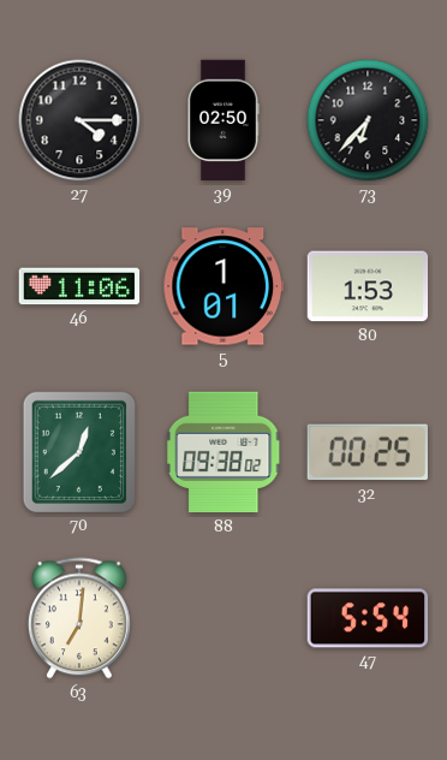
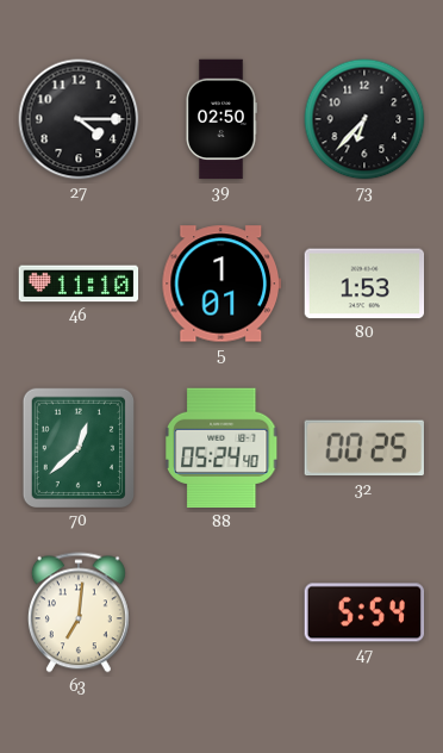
46: 11:06 -> 11:10 (79, 284)
88: 09:38 -> 05:24 (221, 448)
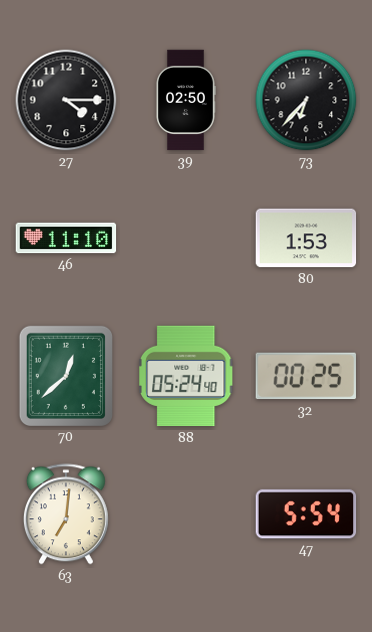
5: 1:01 -> none (221, 284)
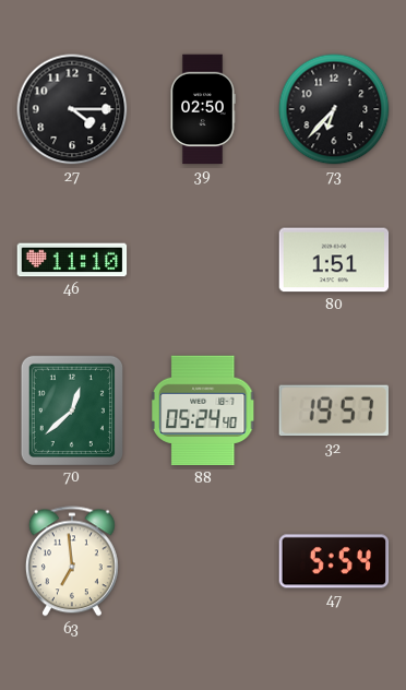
80: 1:53 -> 1:51 (334, 260)
32: 00:25 -> 19:57 (334, 411)
63: 7:01 -> 6:59 (72, 561)
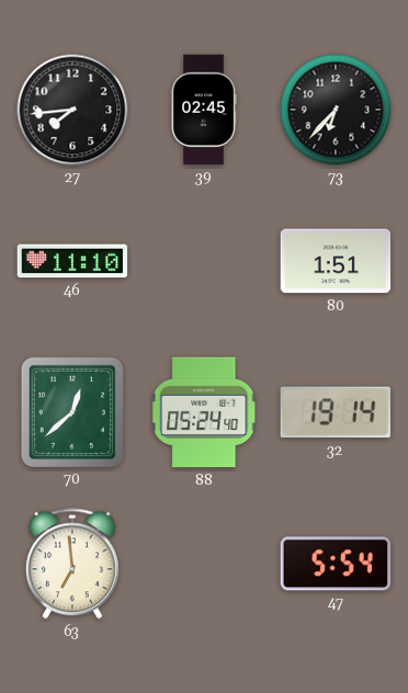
27: 4:15 -> 7:44 (72, 110)
39: 02:50 -> 02:45 (204, 110)
32: 19:57 -> 19:14 (336, 412)
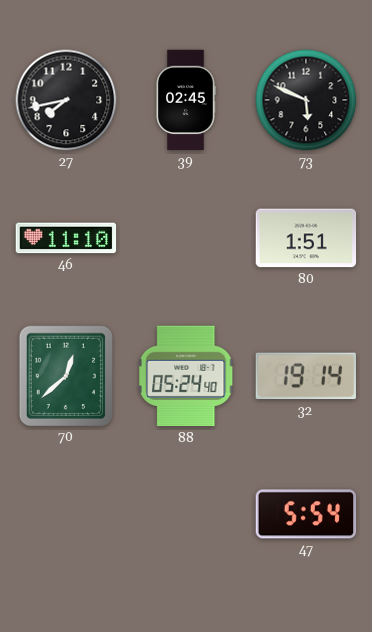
27: 7:44 -> 7:43 (66, 100)
73: 6:37 -> 5:49 (306, 100)
63: 6:59 -> none (72, 564)
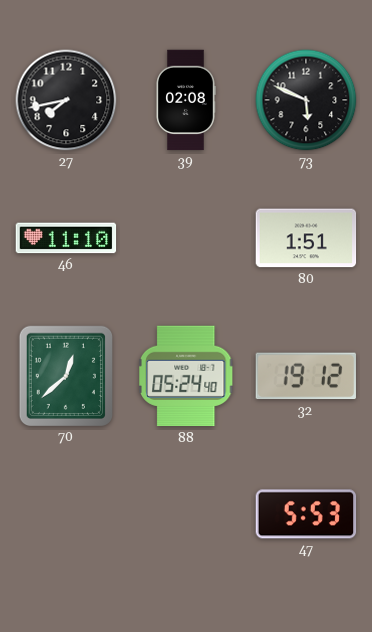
39: 02:45 -> 02:08 (186, 100)
32: 19:14 -> 19:12 (306, 376)
47: 5:54 -> 5:53 (306, 514)
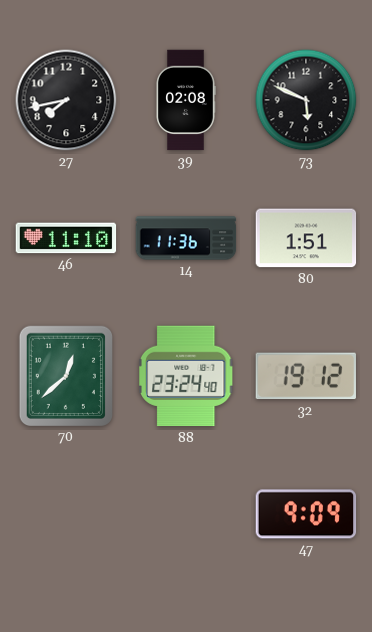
14: none -> 11:36 (186, 238)
88: 05:24 -> 23:24 (186, 376)
47: 5:53 -> 9:09 (306, 514)
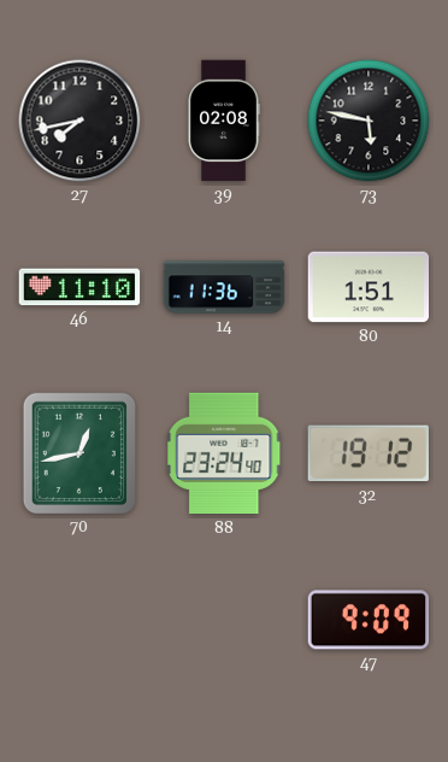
73: 5:49 -> 5:47 (369, 121)
70: 12:38 -> 12:43 (78, 452)
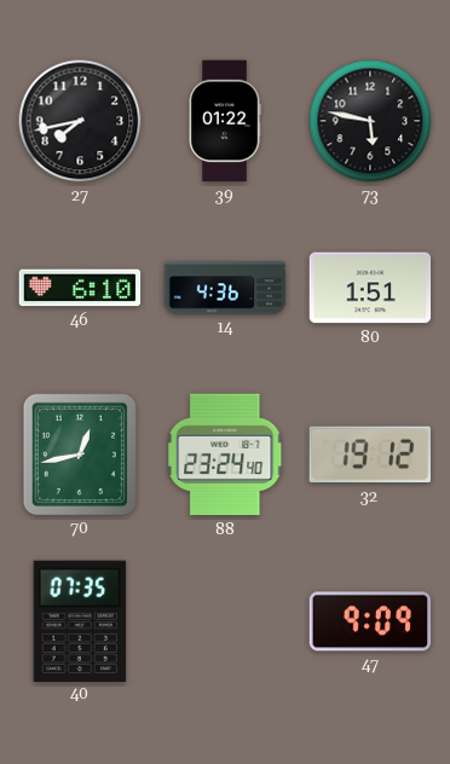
39: 02:08 -> 01:22 (225, 121)
46: 11:10 -> 6:10 (80, 288)
14: 11:36 -> 4:36 (225, 288)
40: none -> 07:35 (79, 620)
